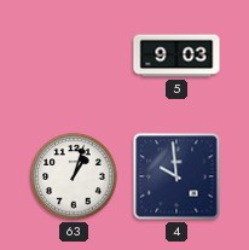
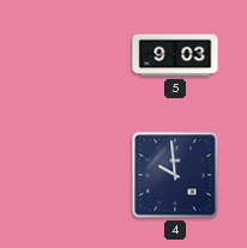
63: 1:03 -> none (74, 176)
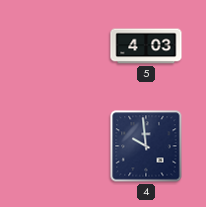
5: 9:03 -> 4:03 (146, 46)
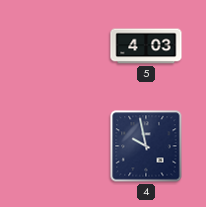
4: 9:59 -> 9:58 (146, 146)
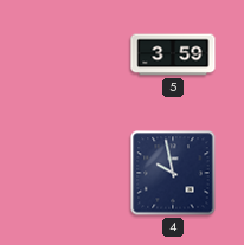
5: 4:03 -> 3:59 (173, 54)
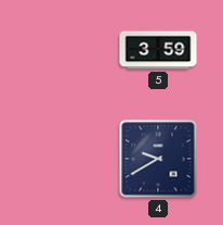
4: 9:58 -> 9:40 (158, 159)
